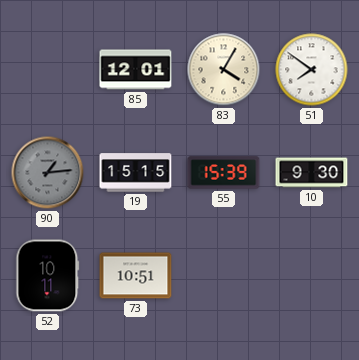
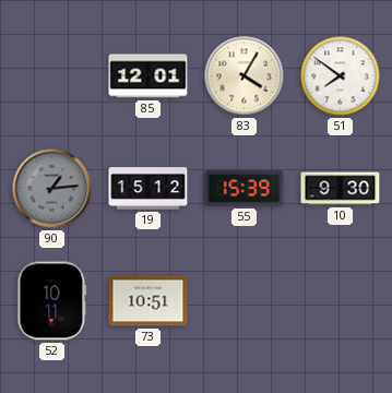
19: 15:15 -> 15:12 (149, 189)
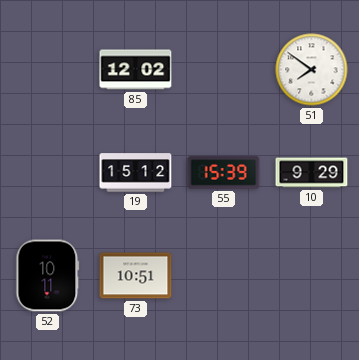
85: 12:01 -> 12:02 (136, 70)
83: 4:05 -> none (245, 76)
90: 1:14 -> none (52, 189)
10: 9:30 -> 9:29 (312, 173)
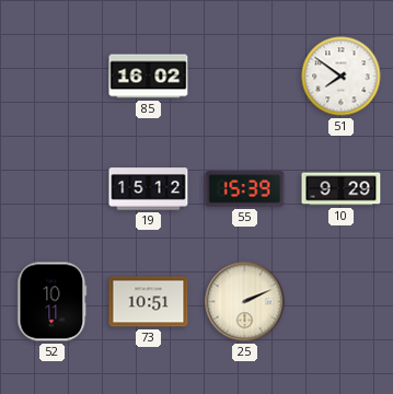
85: 12:02 -> 16:02 (149, 77)
25: none -> 2:11 (245, 302)
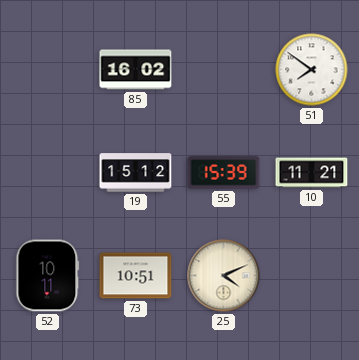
10: 9:29 -> 11:21 (312, 173)
25: 2:11 -> 4:11 (224, 276)
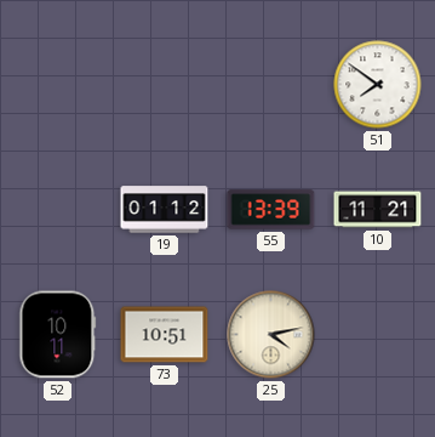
85: 16:02 -> none (136, 70)
19: 15:12 -> 01:12 (165, 210)
55: 15:39 -> 13:39 (271, 210)
25: 4:11 -> 4:13 (271, 335)
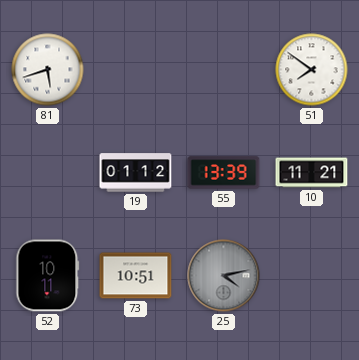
81: none -> 5:42 (48, 70)
25 dial: cream -> grey (224, 276)
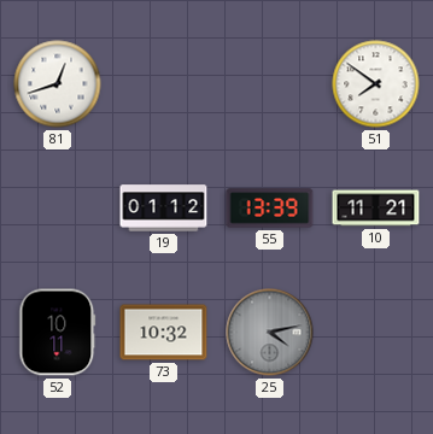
81: 5:42 -> 12:42 (58, 84)
73: 10:51 -> 10:32 (164, 333)
